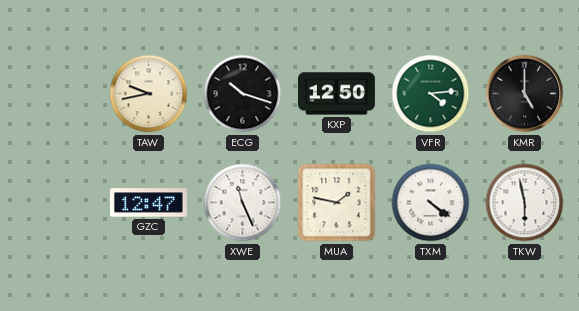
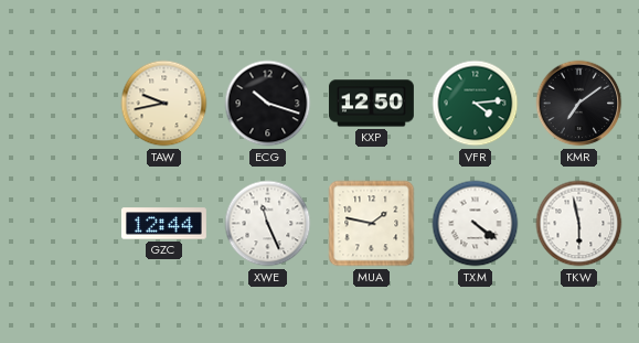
KMR: 5:00 -> 7:09 (579, 104)
GZC: 12:47 -> 12:44 (163, 224)
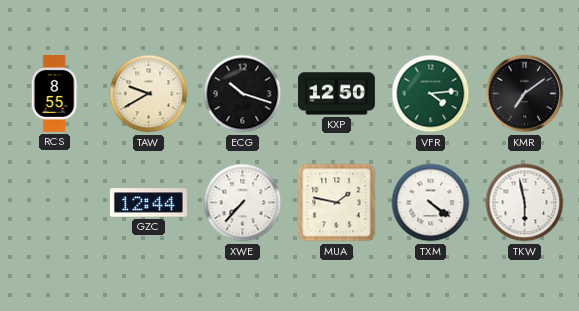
RCS: none -> 8:55 (54, 94)
TAW: 9:43 -> 9:40 (149, 94)
XWE: 11:26 -> 7:37 (243, 203)
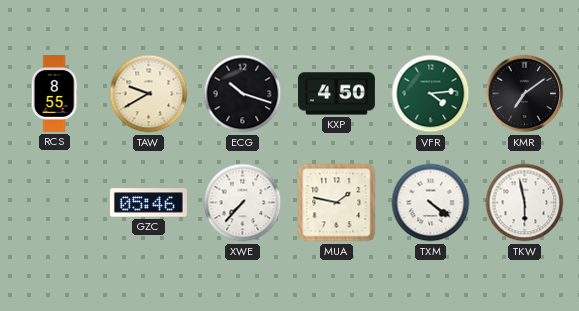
KXP: 12:50 -> 4:50 (336, 94)
GZC: 12:44 -> 05:46 (148, 203)
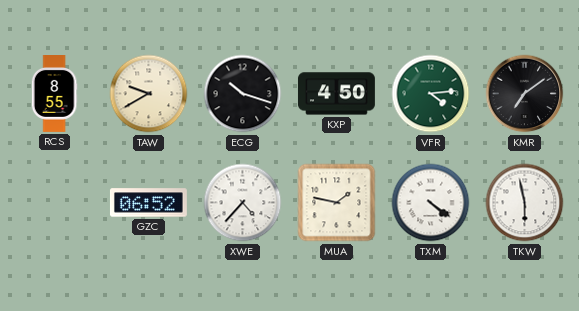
GZC: 05:46 -> 06:52 (148, 203)
XWE: 7:37 -> 4:37 (243, 203)
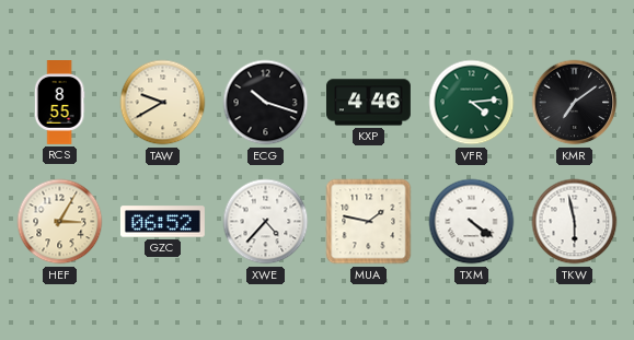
KXP: 4:50 -> 4:46 (368, 103)
HEF: none -> 3:05 (60, 222)
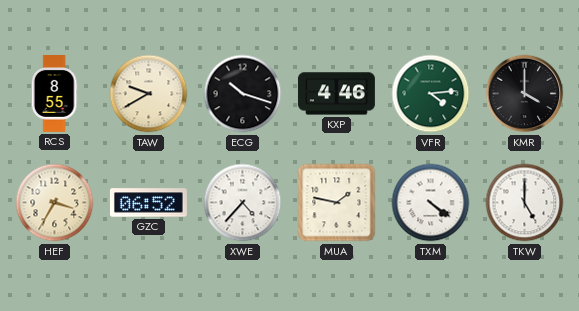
KMR: 7:09 -> 4:00 (525, 94)
HEF: 3:05 -> 3:35 (55, 203)
TKW: 5:58 -> 5:00 (525, 203)
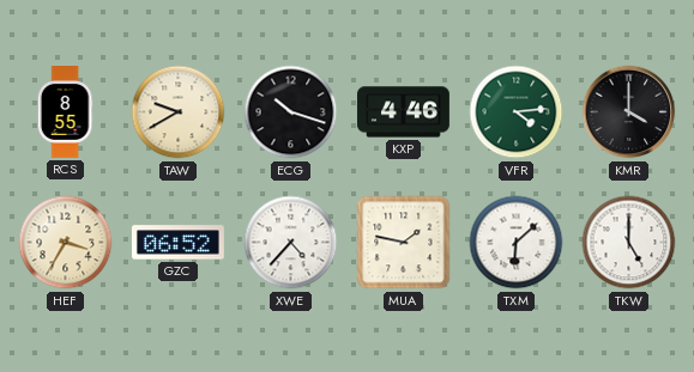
TXM: 4:21 -> 6:08 (517, 243)
